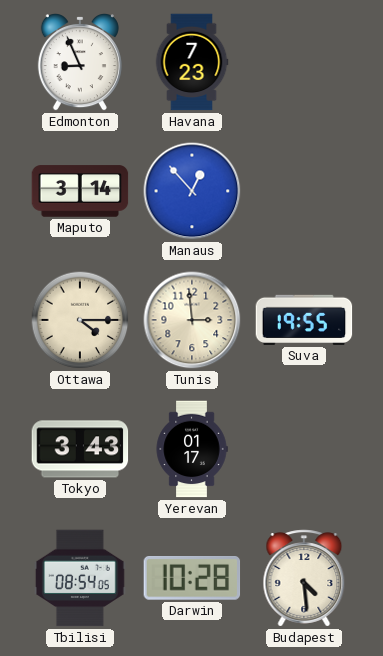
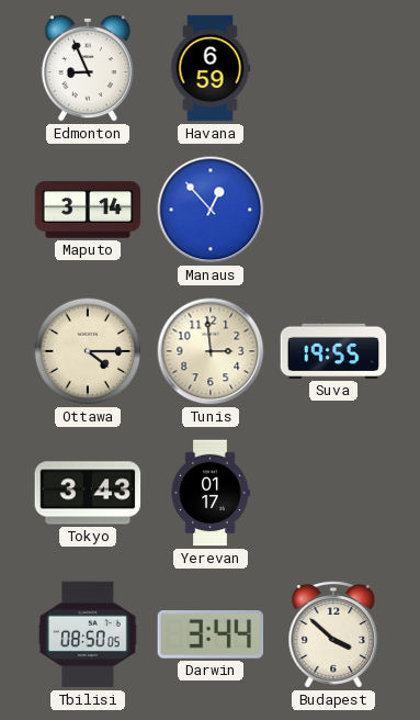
Havana: 7:23 -> 6:59 (211, 68)
Tbilisi: 08:54 -> 08:50 (88, 634)
Darwin: 10:28 -> 3:44 (211, 635)
Budapest: 4:29 -> 3:52 (333, 634)
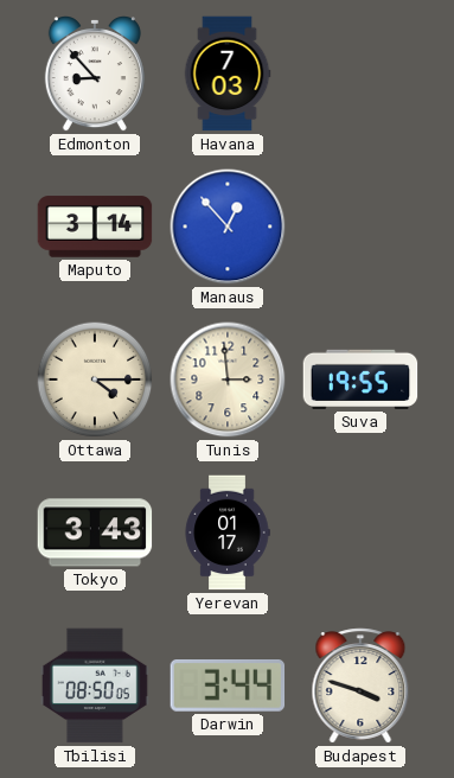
Edmonton: 8:56 -> 8:53 (95, 74)
Havana: 6:59 -> 7:03 (228, 74)
Budapest: 3:52 -> 3:48 (360, 685)
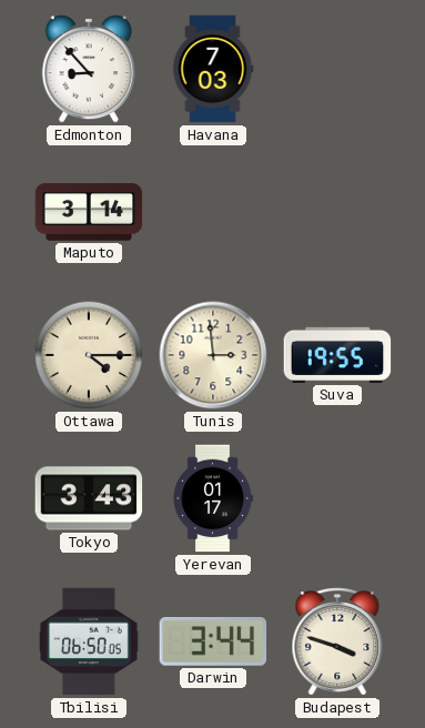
Manaus: 12:53 -> none (228, 227)
Tbilisi: 08:50 -> 06:50 (89, 641)
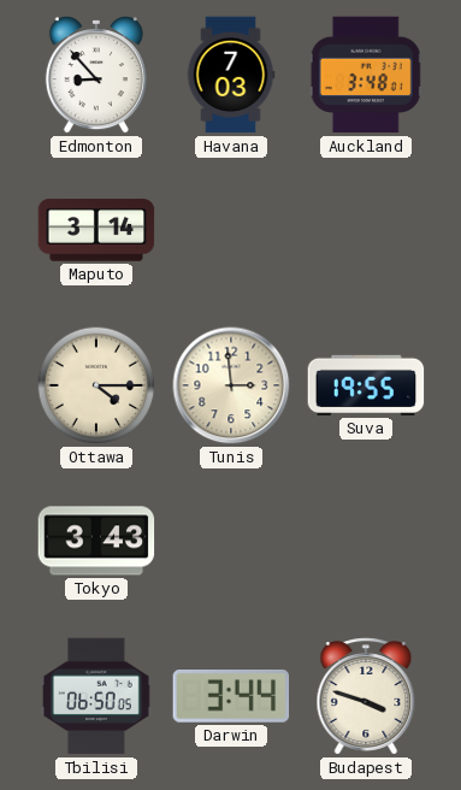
Auckland: none -> 3:48 (366, 75)
Yerevan: 01:17 -> none (213, 498)
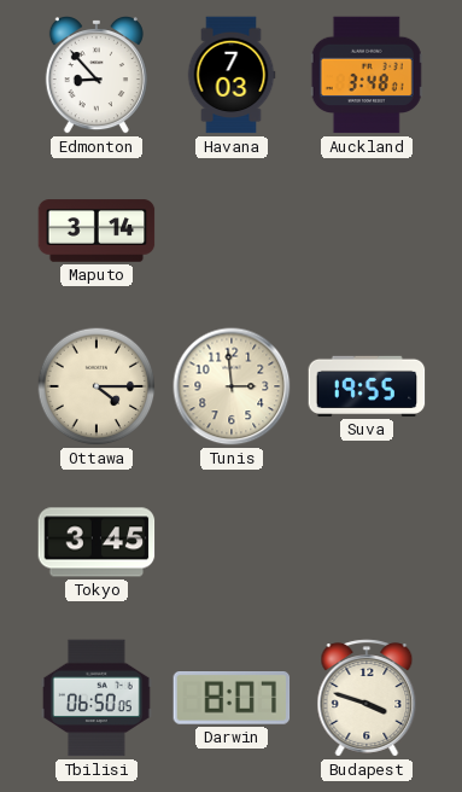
Tokyo: 3:43 -> 3:45 (97, 542)
Darwin: 3:44 -> 8:07 (232, 699)
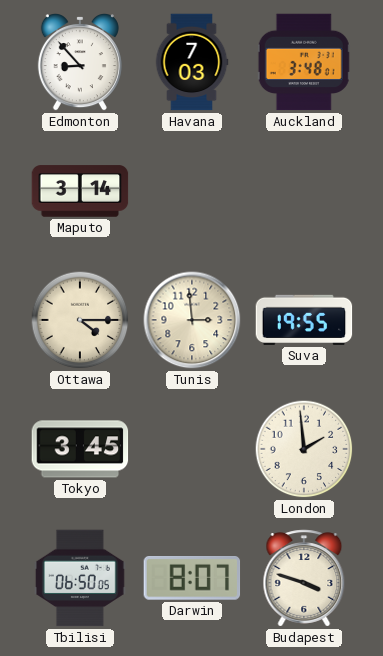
London: none -> 1:59 (304, 449)
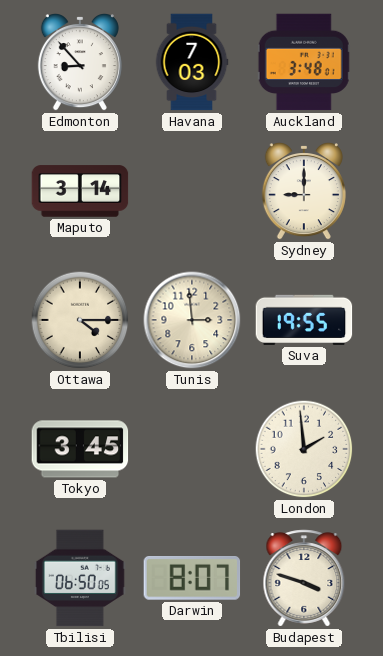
Sydney: none -> 9:00 (304, 191)
